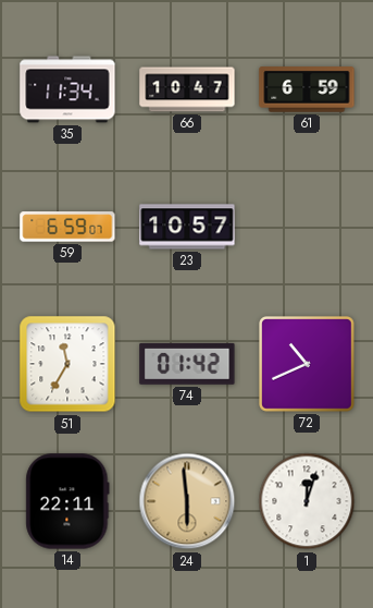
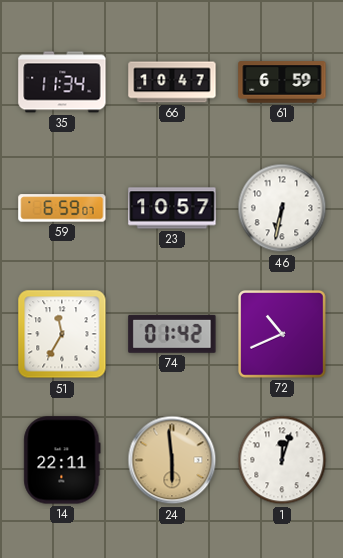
46: none -> 6:32 (282, 208)
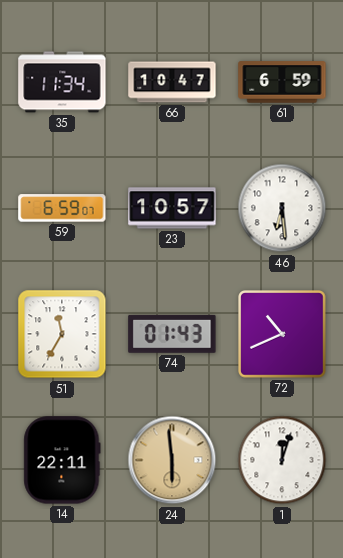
46: 6:32 -> 6:29 (282, 208)
74: 01:42 -> 01:43 (172, 334)
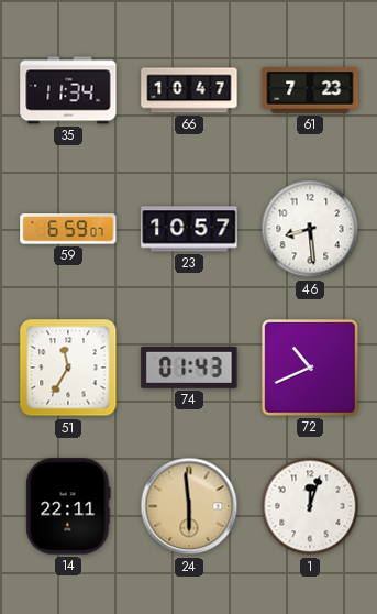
61: 6:59 -> 7:23 (310, 90)
46: 6:29 -> 8:29 (310, 229)
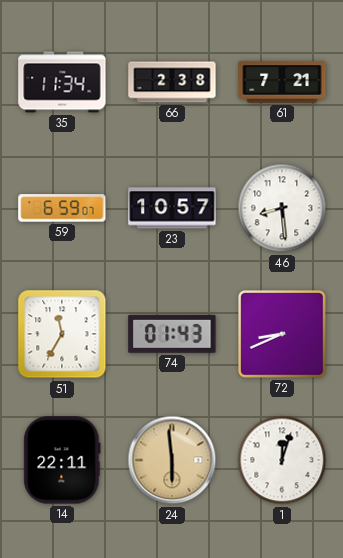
66: 10:47 -> 2:38 (172, 82)
61: 7:23 -> 7:21 (282, 82)
72: 10:41 -> 8:41 (283, 335)
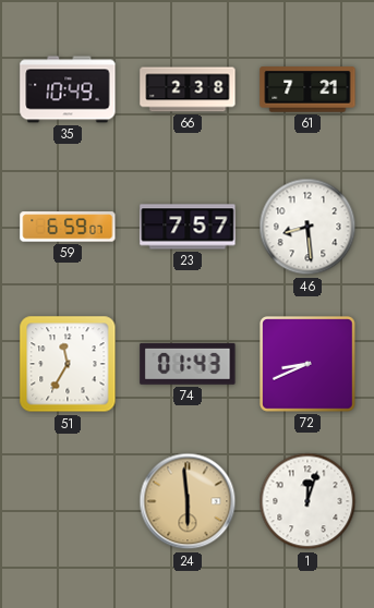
35: 11:34 -> 10:49 (68, 89)
23: 10:57 -> 7:57 (188, 227)
14: 22:11 -> none (62, 460)
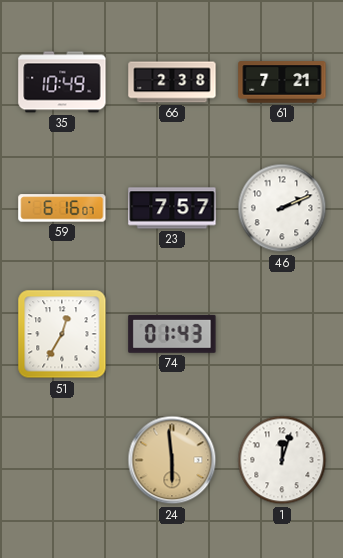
59: 6:59 -> 6:16 (62, 208)
46: 8:29 -> 2:11 (282, 208)
51: 11:35 -> 12:35 (62, 334)
72: 8:41 -> none (309, 365)
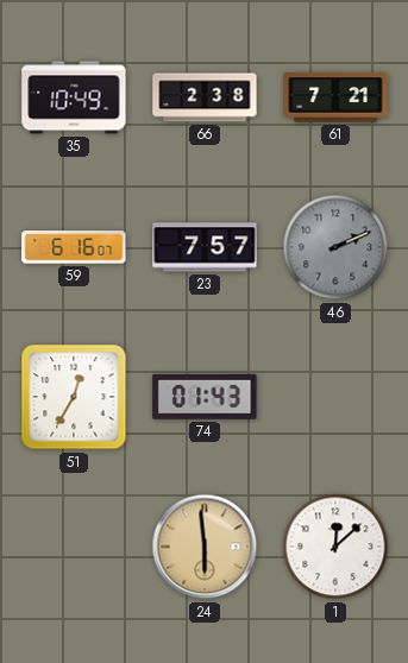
46 dial: white -> grey (335, 247)
1: 12:03 -> 12:08 (335, 547)
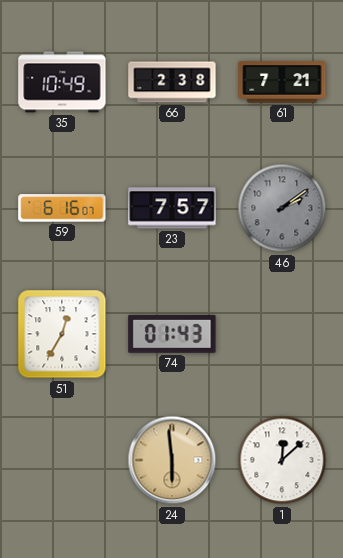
46: 2:11 -> 2:09 (282, 208)
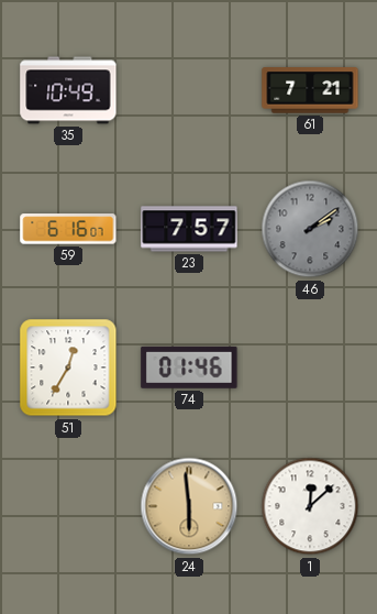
66: 2:38 -> none (172, 82)
74: 01:43 -> 01:46 (189, 368)
